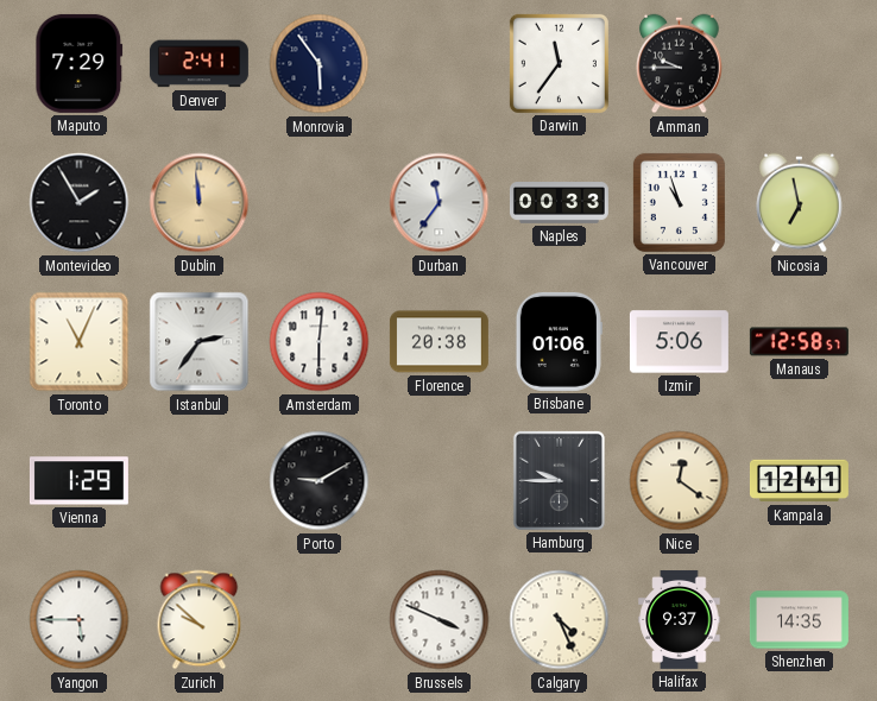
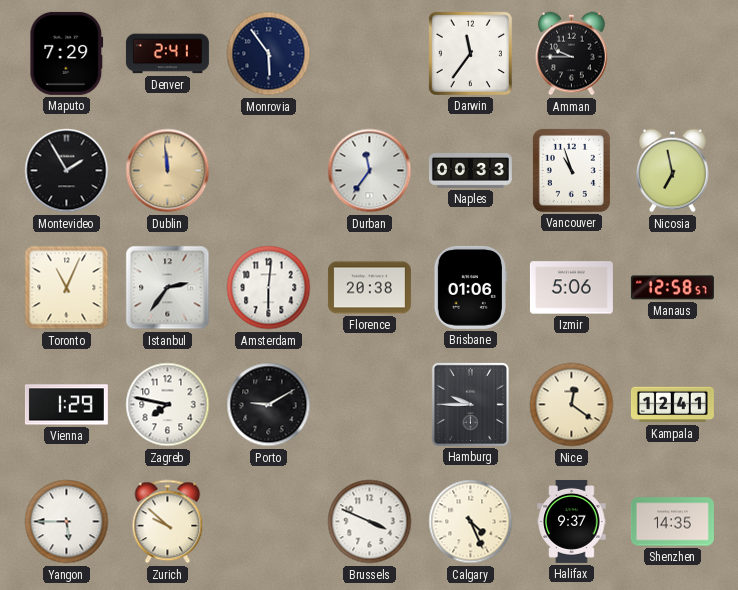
Zagreb: none -> 7:47 (168, 405)
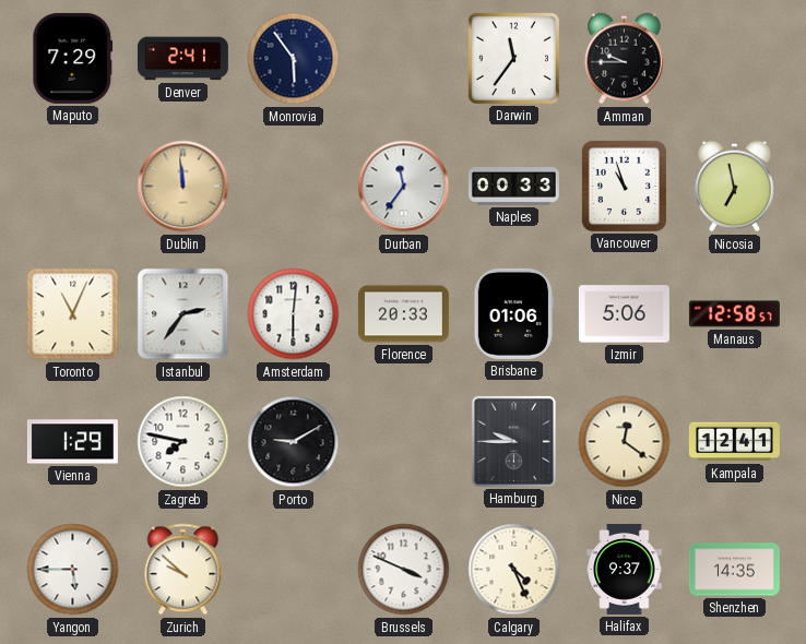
Montevideo: 1:55 -> none (67, 171)
Florence: 20:38 -> 20:33 (403, 314)
